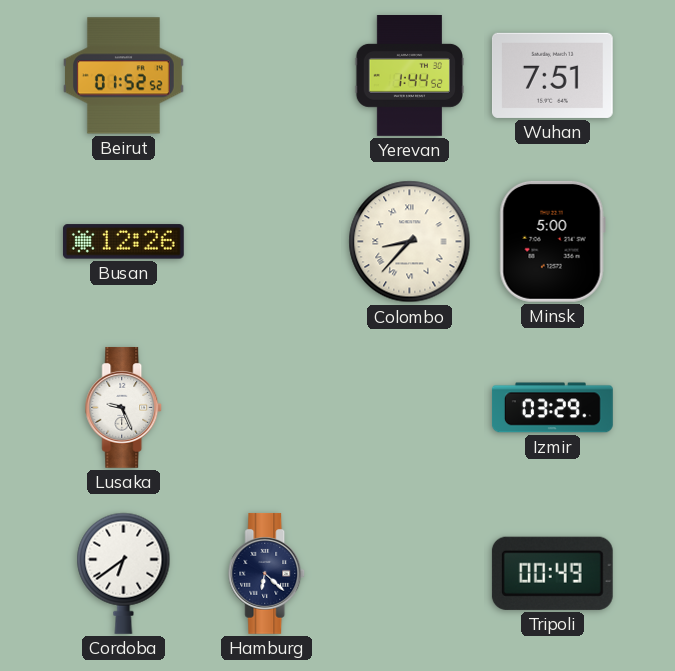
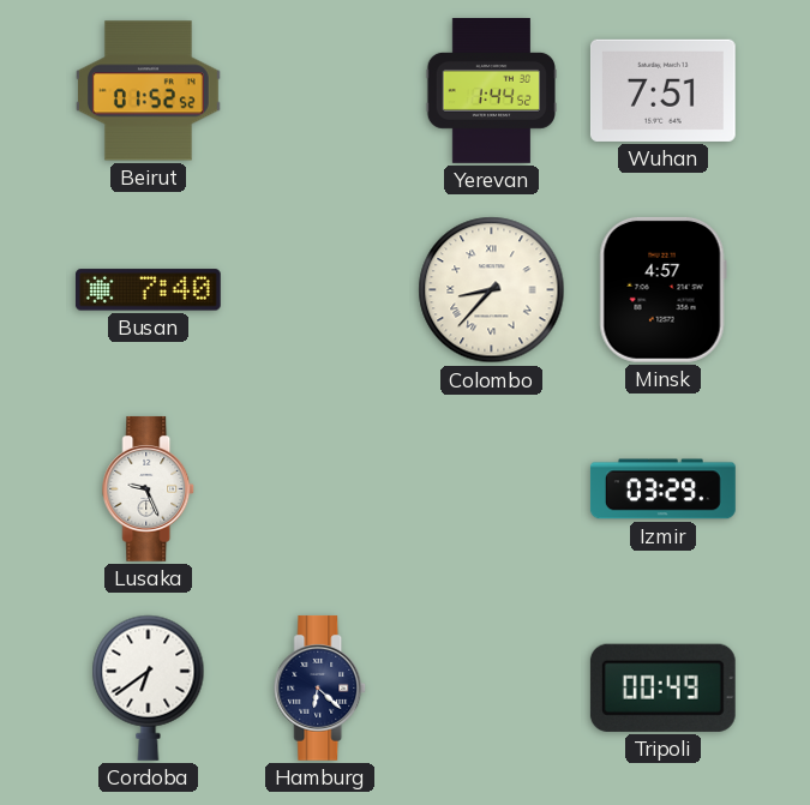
Busan: 12:26 -> 7:40 (148, 290)
Minsk: 5:00 -> 4:57 (662, 289)
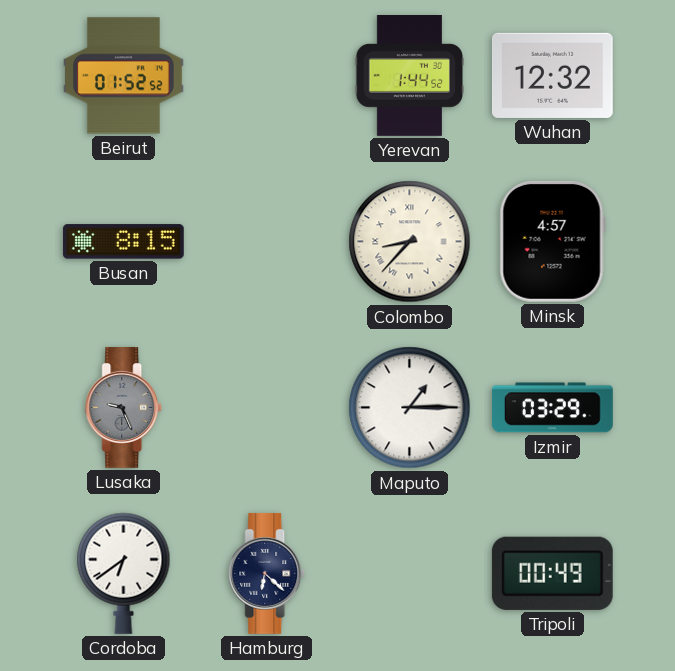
Wuhan: 7:51 -> 12:32 (552, 75)
Busan: 7:40 -> 8:15 (123, 242)
Lusaka dial: white -> grey (124, 407)
Maputo: none -> 1:15 (410, 408)
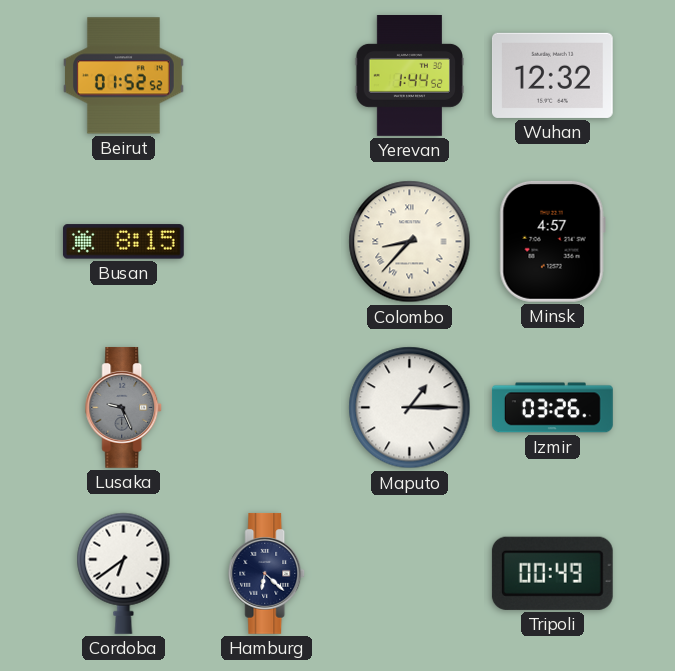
Izmir: 03:29 -> 03:26 (552, 408)
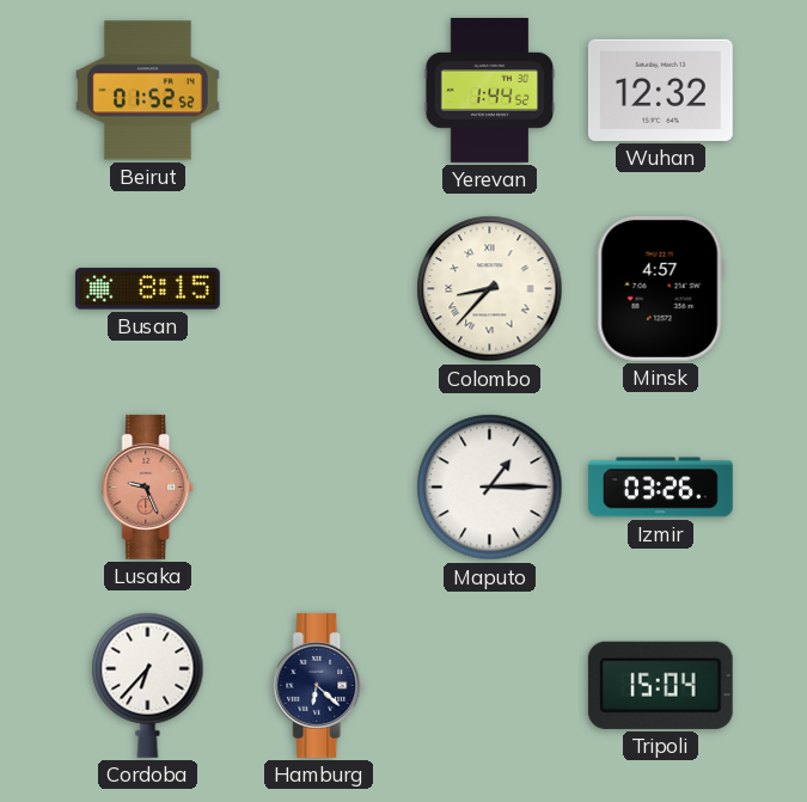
Lusaka dial: grey -> salmon (148, 486)
Cordoba: 6:39 -> 6:37 (148, 685)
Tripoli: 00:49 -> 15:04 (660, 685)
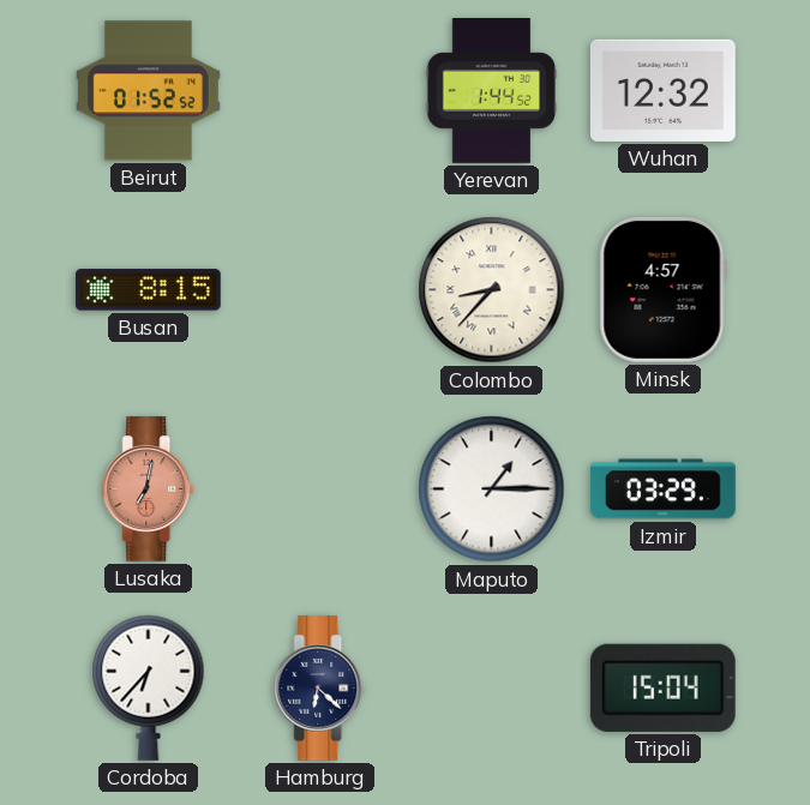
Lusaka: 9:26 -> 7:02 (149, 488)
Izmir: 03:26 -> 03:29 (662, 489)
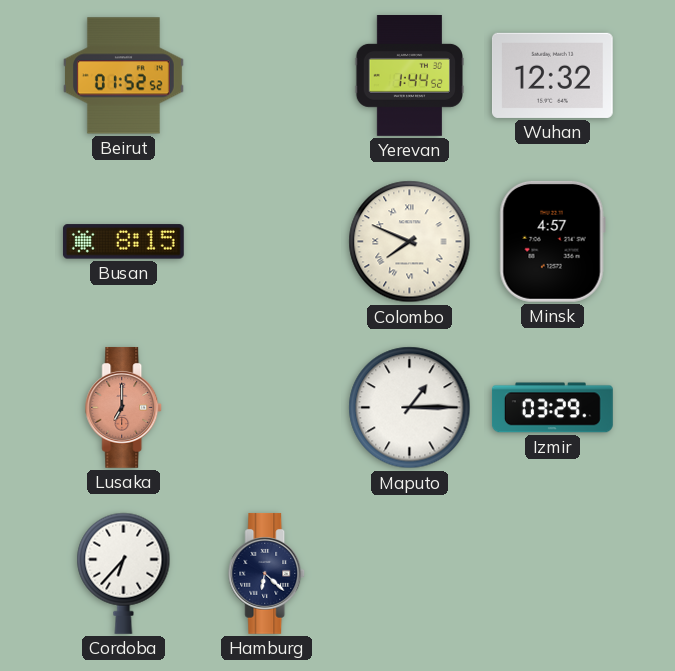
Colombo: 8:37 -> 7:49 (410, 242)
Lusaka: 7:02 -> 7:00 (124, 407)
Tripoli: 15:04 -> none (662, 687)
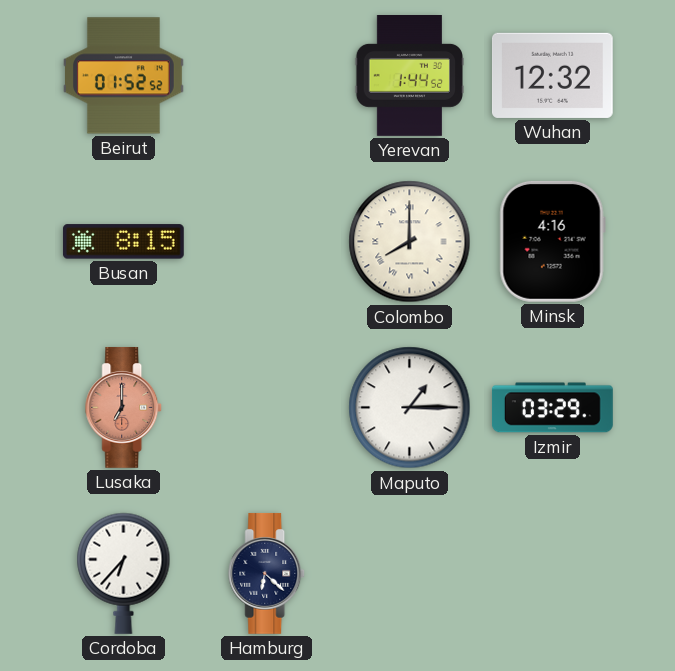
Colombo: 7:49 -> 8:00 (410, 242)
Minsk: 4:57 -> 4:16 (552, 241)
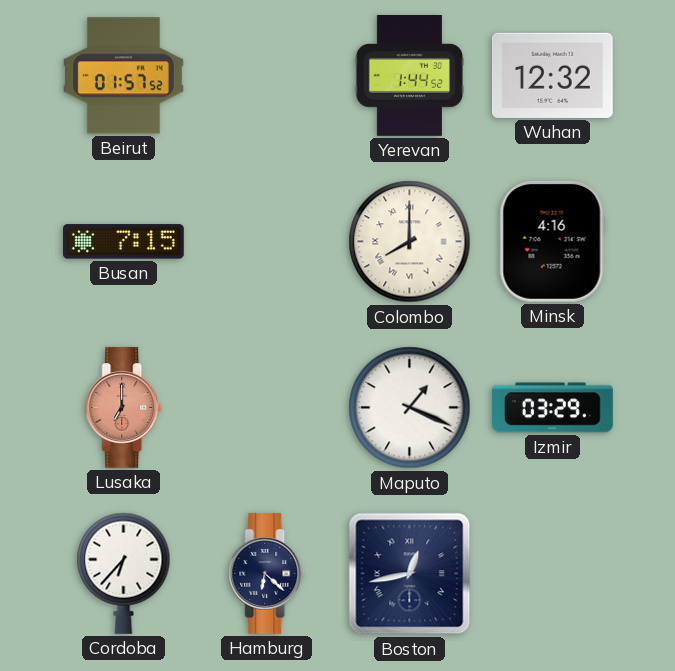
Beirut: 01:52 -> 01:57 (123, 76)
Busan: 8:15 -> 7:15 (123, 242)
Maputo: 1:15 -> 1:19 (410, 408)
Boston: none -> 12:43 (410, 574)
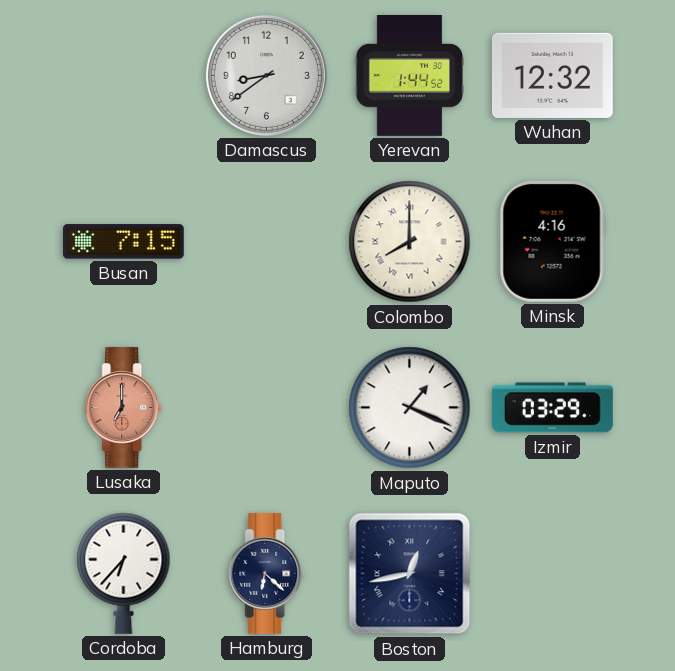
Beirut: 01:57 -> none (123, 76)
Damascus: none -> 8:39 (266, 75)
